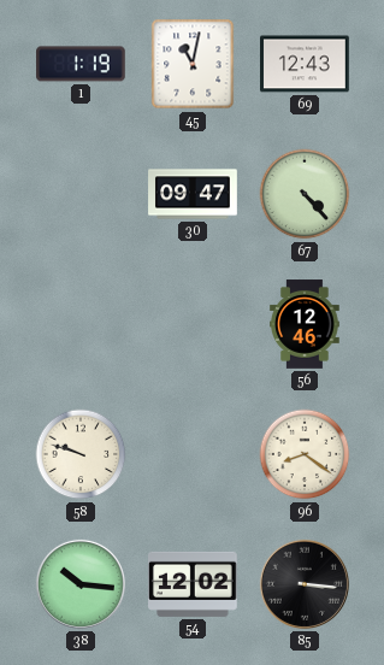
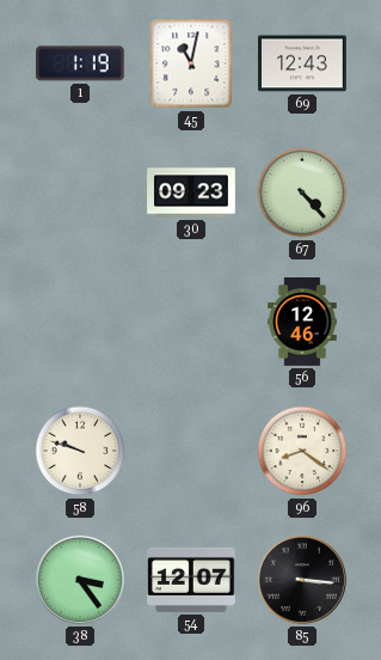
30: 09:47 -> 09:23 (191, 192)
38: 10:16 -> 3:24 (80, 580)
54: 12:02 -> 12:07 (192, 580)
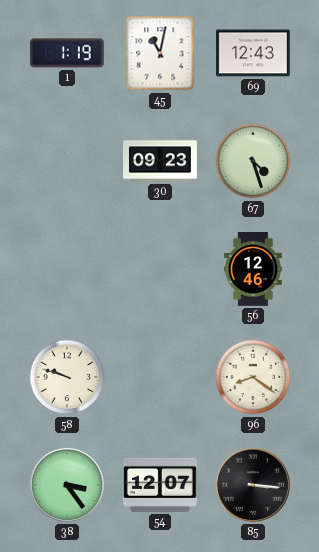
67: 4:23 -> 4:27 (253, 161)
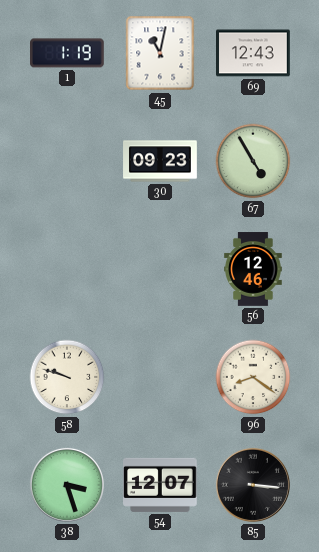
67: 4:27 -> 4:55 (253, 161)
38: 3:24 -> 3:27 (67, 485)
